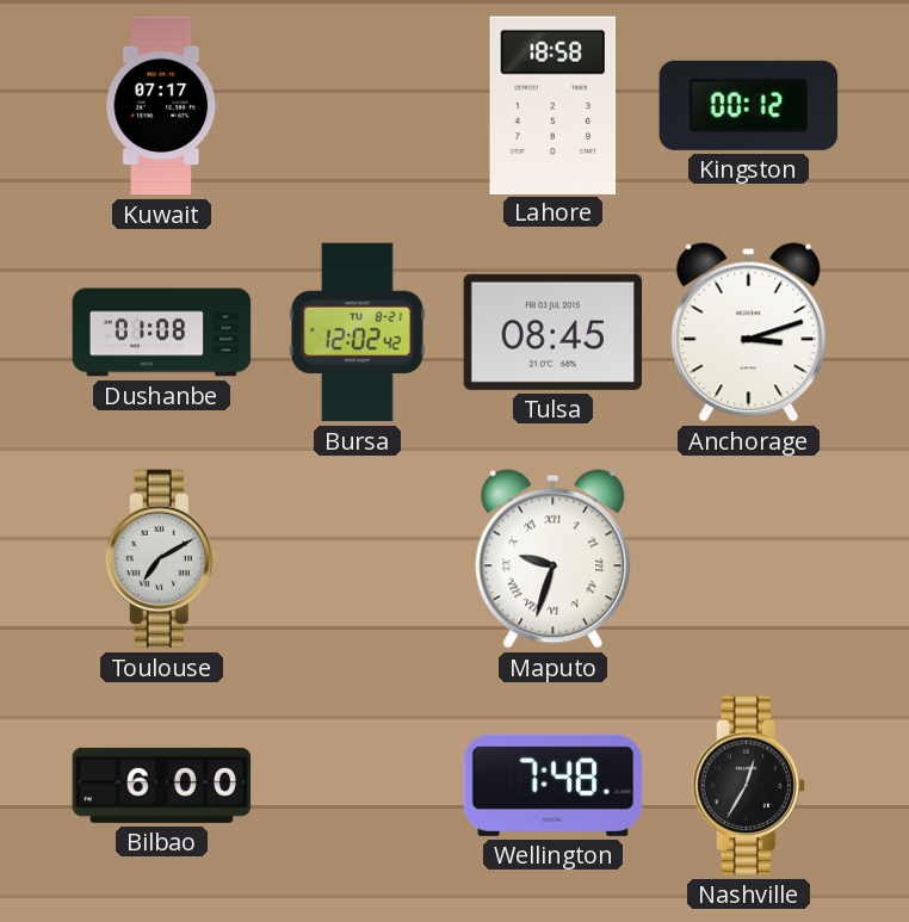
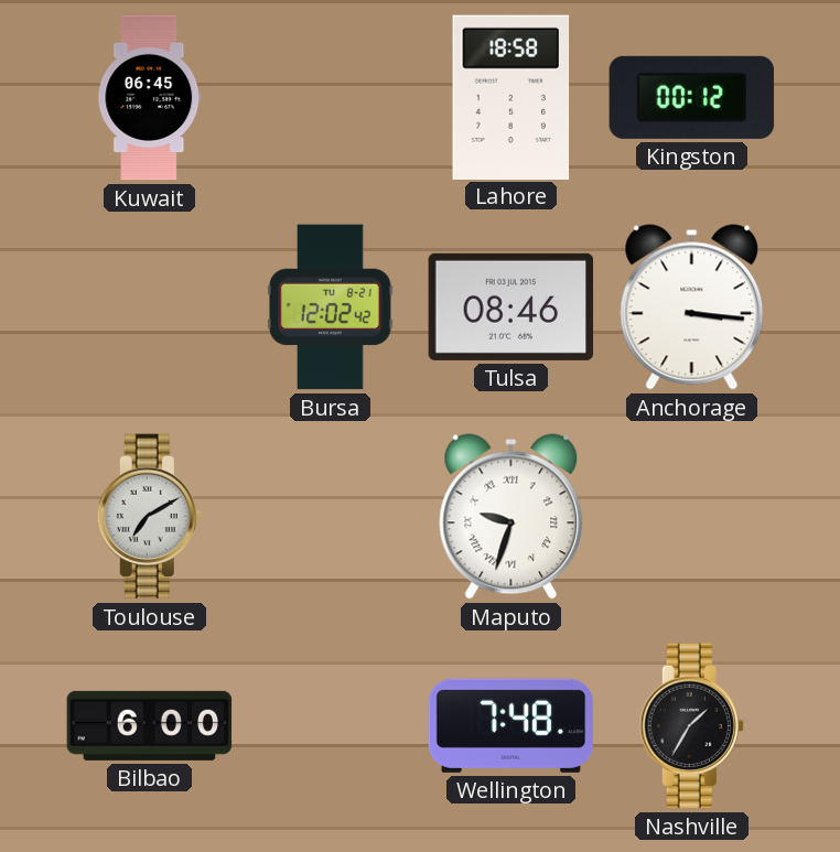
Kuwait: 07:17 -> 06:45 (150, 98)
Dushanbe: 01:08 -> none (162, 333)
Tulsa: 08:45 -> 08:46 (511, 306)
Anchorage: 3:12 -> 3:16 (692, 308)
Nashville: 12:35 -> 1:35 (691, 726)
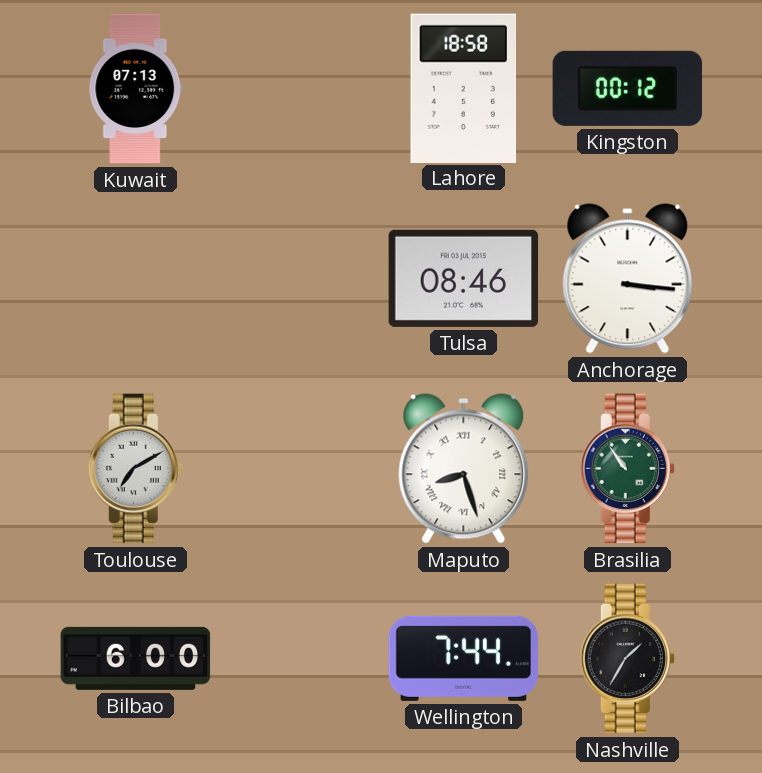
Kuwait: 06:45 -> 07:13 (136, 89)
Bursa: 12:02 -> none (331, 308)
Maputo: 9:33 -> 8:27 (464, 469)
Brasilia: none -> 10:54 (627, 469)
Wellington: 7:48 -> 7:44 (464, 658)
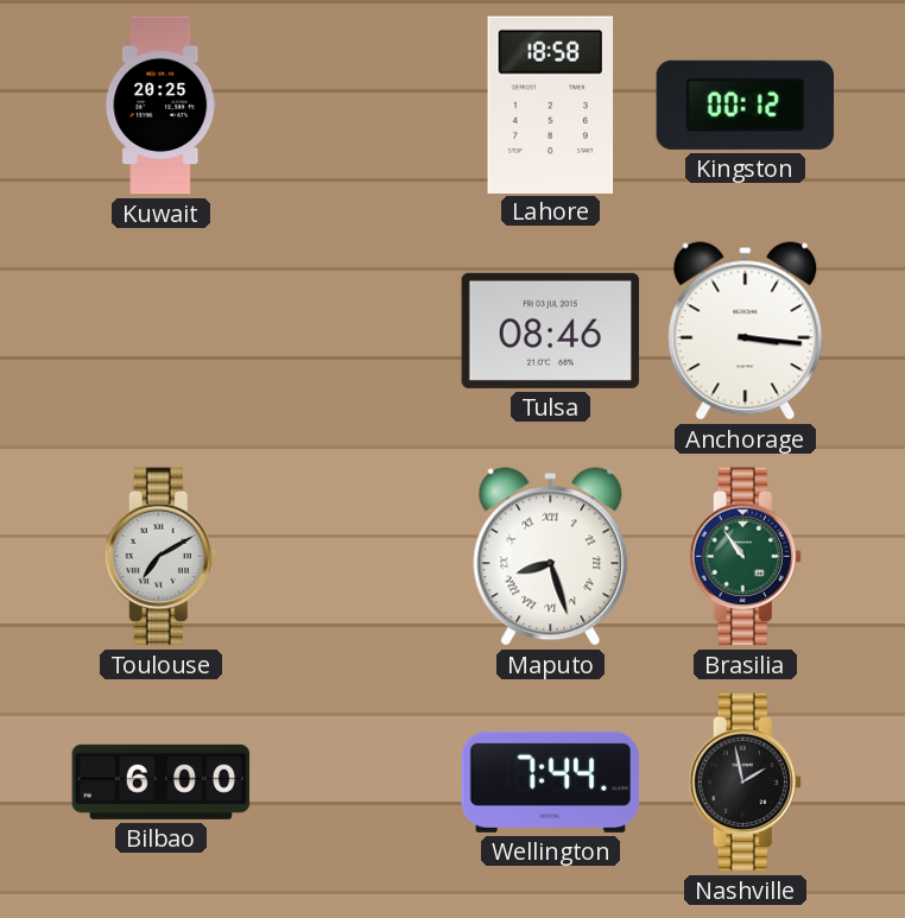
Kuwait: 07:13 -> 20:25 (162, 106)
Nashville: 1:35 -> 1:58 (745, 783)
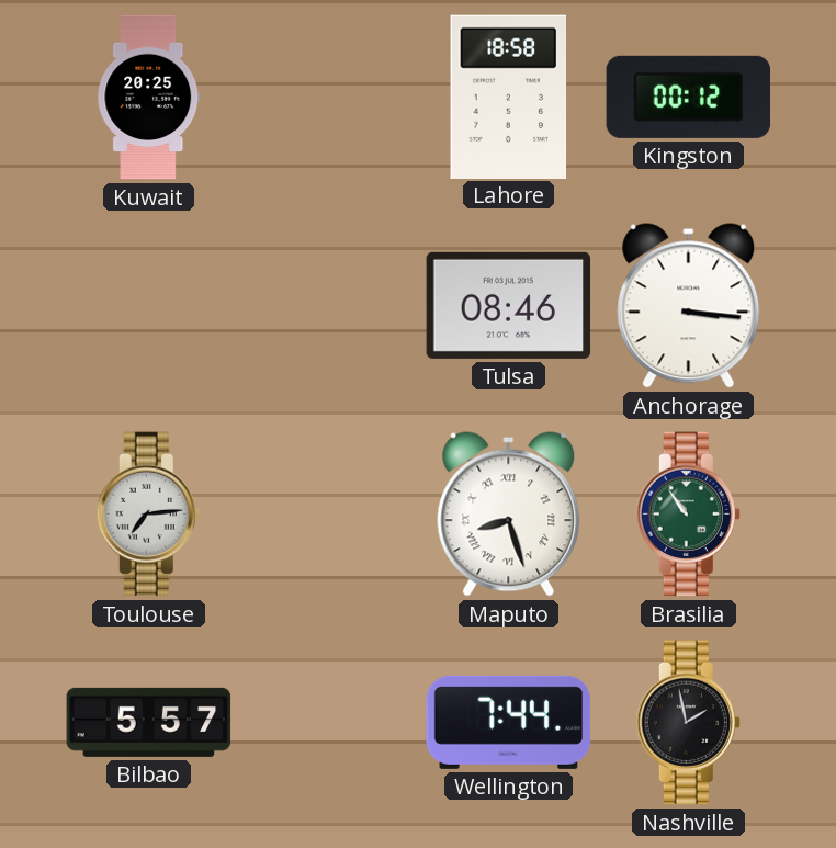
Toulouse: 7:10 -> 7:14 (148, 515)
Bilbao: 6:00 -> 5:57 (149, 722)
